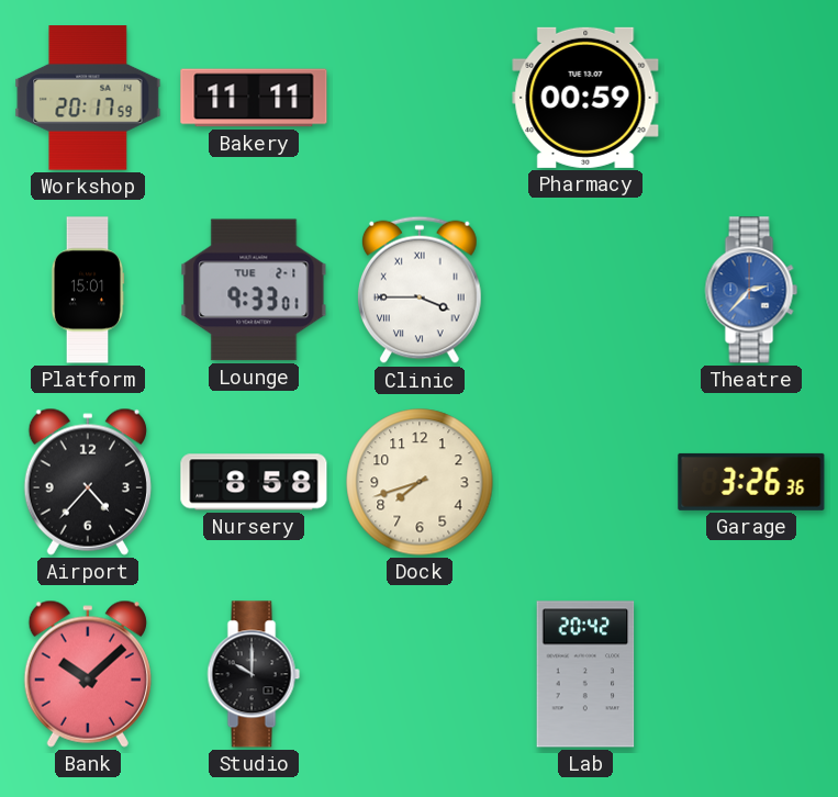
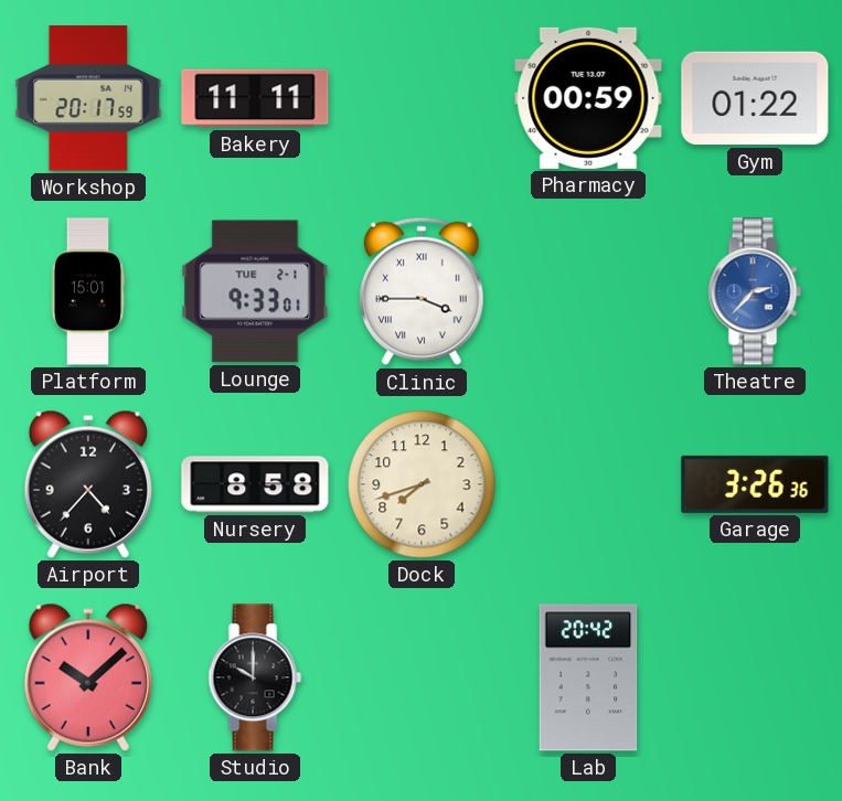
Gym: none -> 01:22 (755, 98)
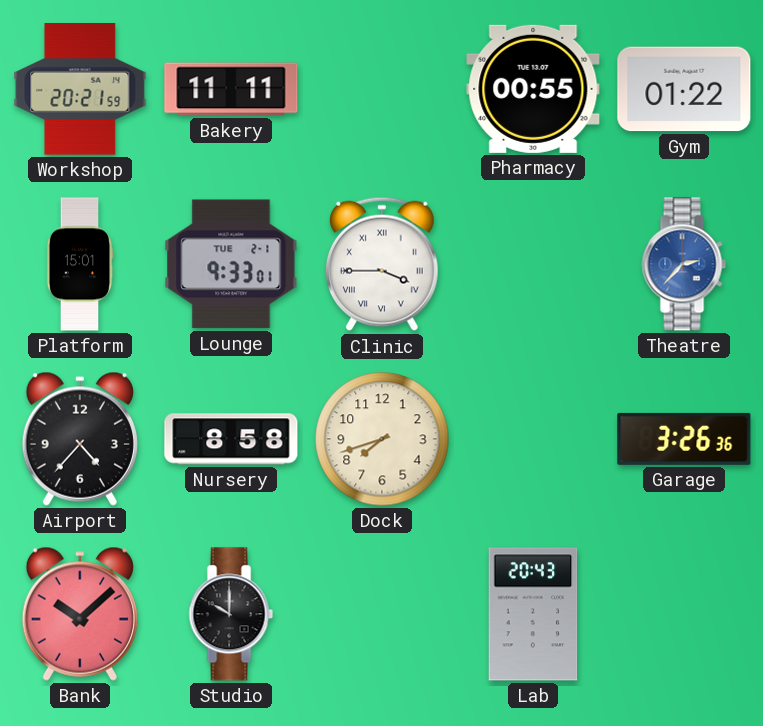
Workshop: 20:17 -> 20:21 (80, 89)
Pharmacy: 00:59 -> 00:55 (533, 89)
Lab: 20:42 -> 20:43 (533, 614)
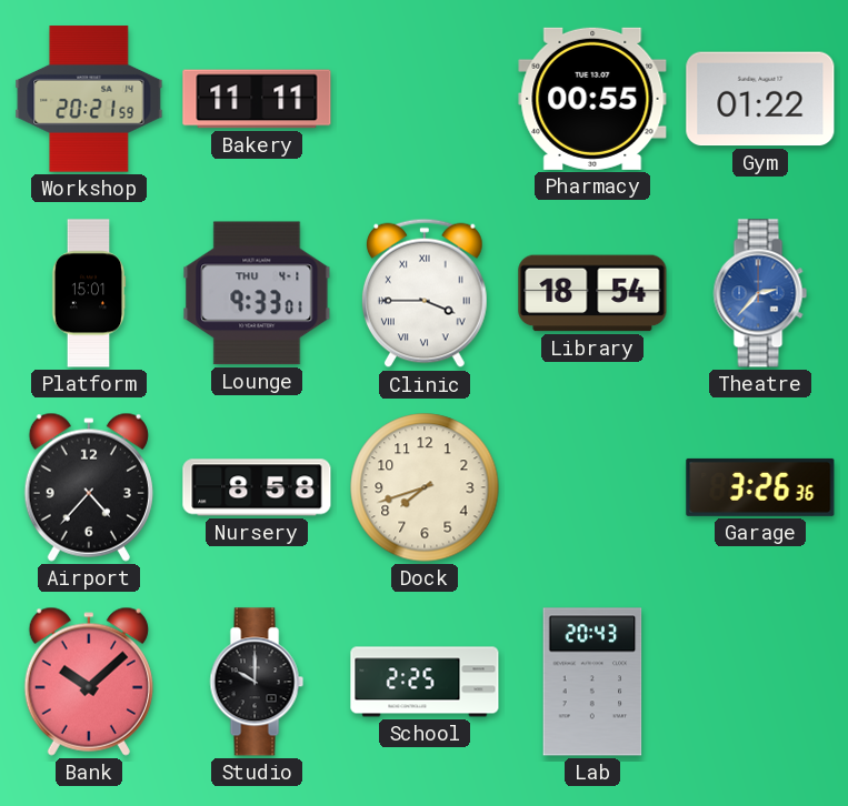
Lounge date: TUE 2-1 -> THU 4-1 (257, 293)
Library: none -> 18:54 (592, 293)
School: none -> 2:25 (425, 682)
